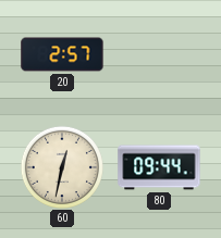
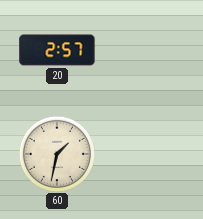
60: 12:32 -> 1:32 (57, 154)
80: 09:44 -> none (159, 167)
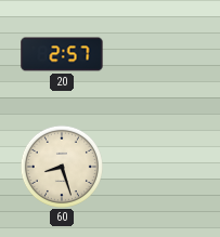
60: 1:32 -> 8:27 (62, 167)
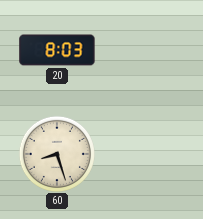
20: 2:57 -> 8:03 (57, 50)
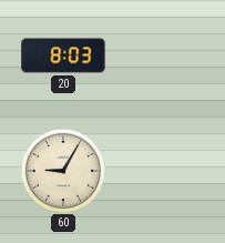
60: 8:27 -> 9:05 (63, 171)
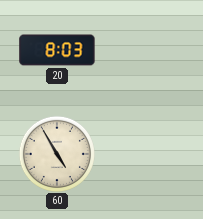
60: 9:05 -> 4:55 (57, 154)
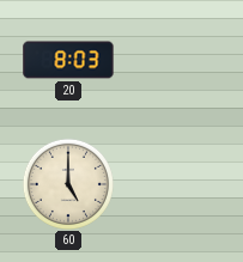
60: 4:55 -> 5:00 (68, 184)
